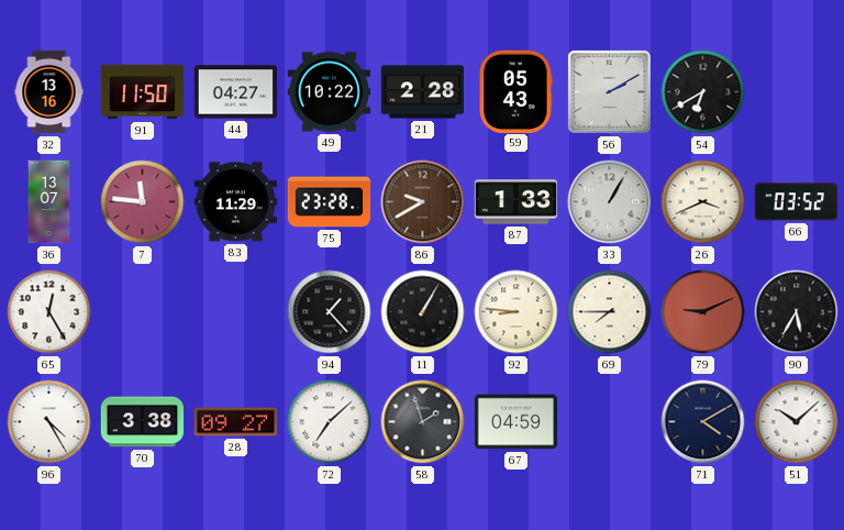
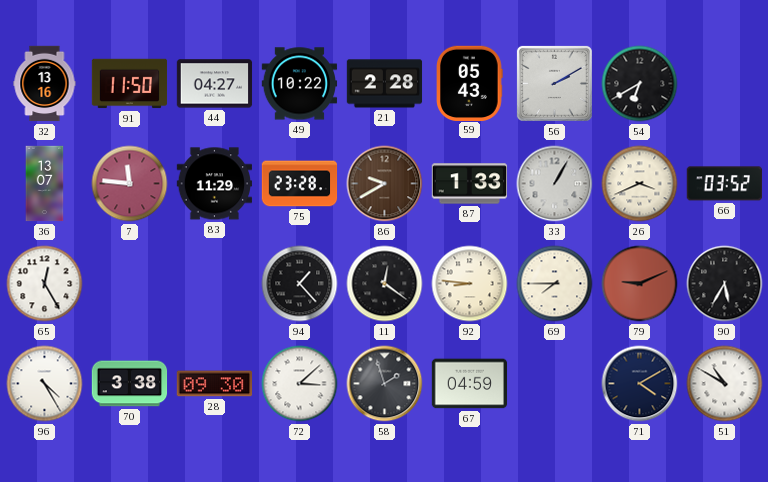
11: 1:05 -> 12:21 (385, 284)
28: 09:27 -> 09:30 (215, 384)
72: 7:08 -> 3:08 (300, 384)
51: 10:08 -> 10:50 (725, 384)
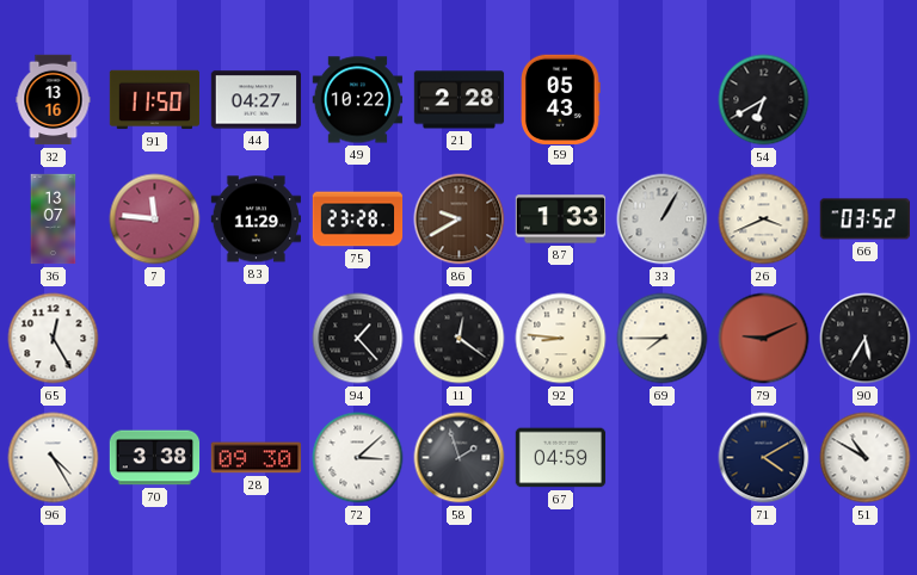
56: 2:10 -> none (554, 83)
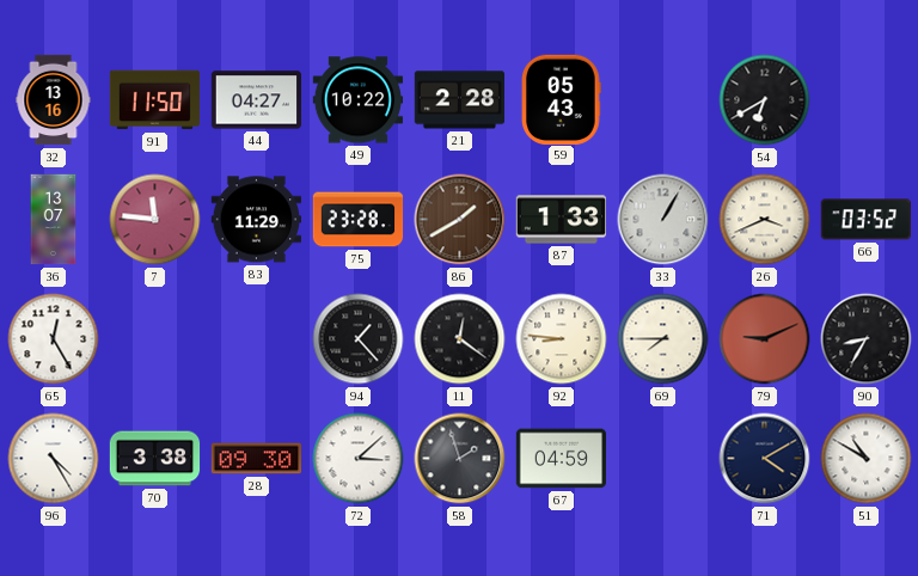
86: 9:40 -> 1:40 (460, 220)
90: 5:35 -> 8:35 (867, 339)
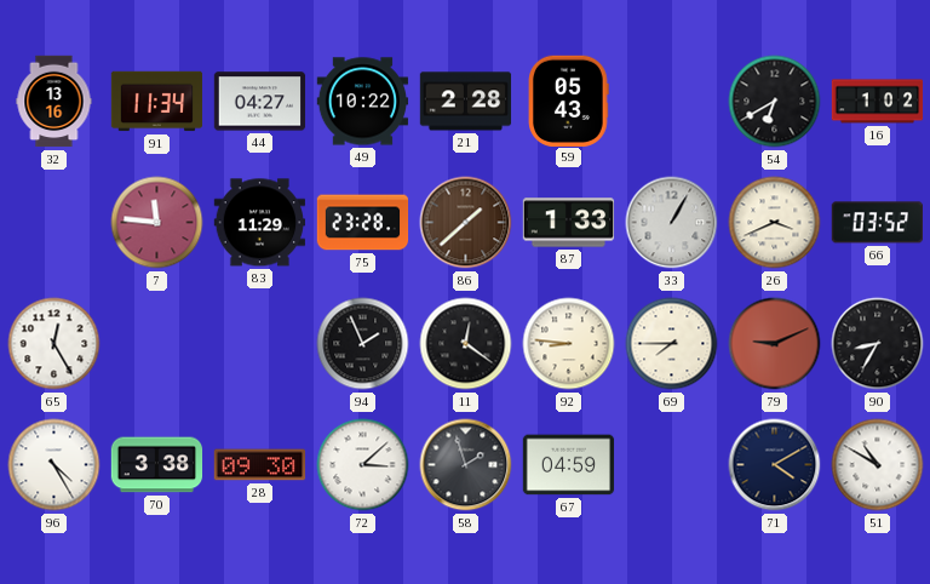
91: 11:50 -> 11:34 (157, 102)
16: none -> 1:02 (878, 102)
36: 13:07 -> none (54, 220)
86: 1:40 -> 1:38 (466, 223)
94: 1:23 -> 1:56 (363, 344)
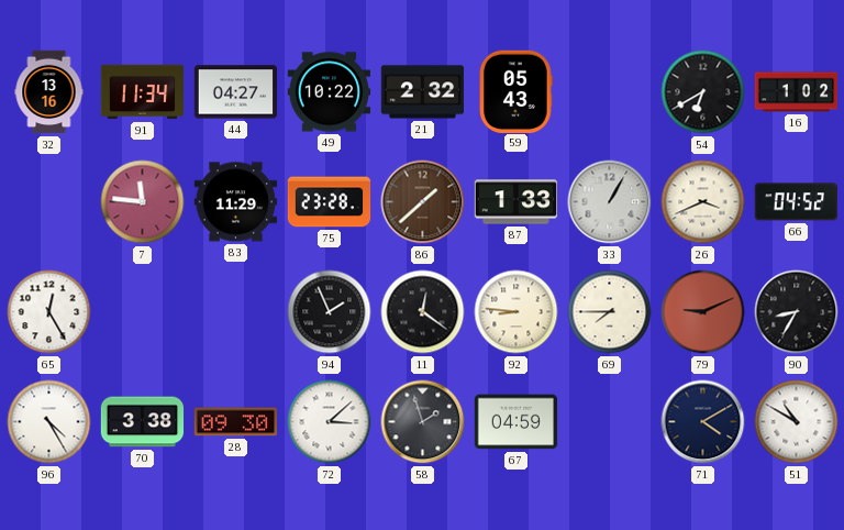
21: 2:28 -> 2:32 (423, 92)
66: 03:52 -> 04:52 (796, 202)
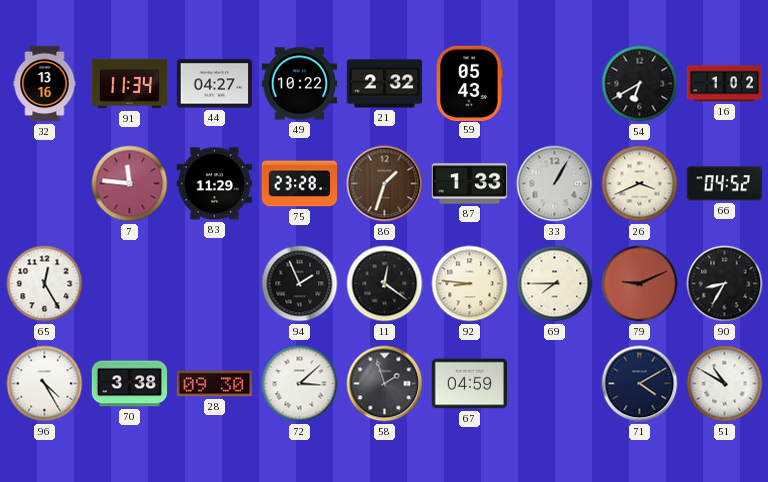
86: 1:38 -> 1:33 (385, 184)
